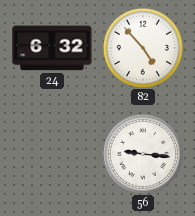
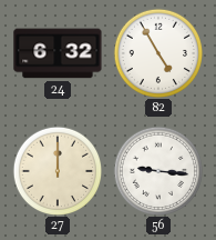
82: 4:53 -> 4:55 (157, 52)
27: none -> 12:00 (56, 170)
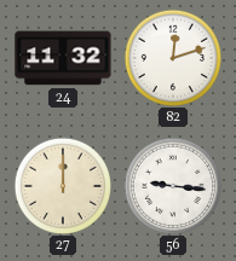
24: 6:32 -> 11:32 (63, 58)
82: 4:55 -> 12:12 (172, 57)
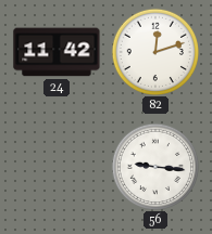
24: 11:32 -> 11:42 (57, 52)
27: 12:00 -> none (62, 185)
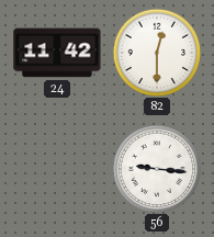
82: 12:12 -> 12:30 (156, 52)
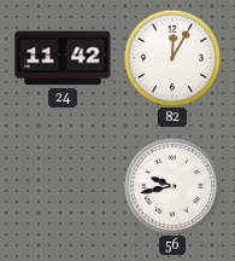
82: 12:30 -> 12:05 (171, 57)
56: 9:16 -> 9:43 (171, 185)
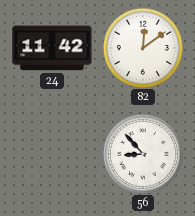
82: 12:05 -> 12:09 (142, 47)
56: 9:43 -> 8:53 (142, 153)
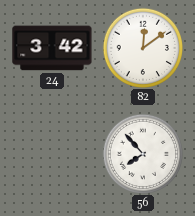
24: 11:42 -> 3:42 (52, 48)
56: 8:53 -> 7:53 (142, 153)
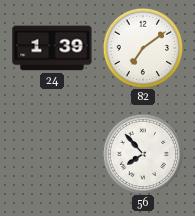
24: 3:42 -> 1:39 (52, 48)
82: 12:09 -> 7:09 (142, 47)
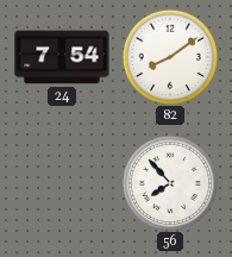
24: 1:39 -> 7:54 (62, 57)
82: 7:09 -> 8:09 (169, 56)
